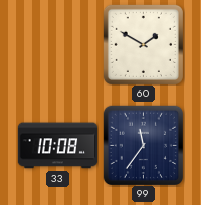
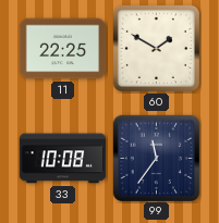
11: none -> 22:25 (63, 49)
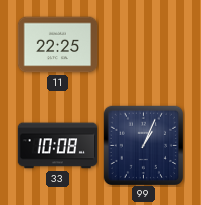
60: 1:50 -> none (156, 48)
99: 11:36 -> 1:04 (143, 145)
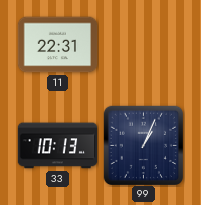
11: 22:25 -> 22:31 (58, 45)
33: 10:08 -> 10:13 (58, 146)
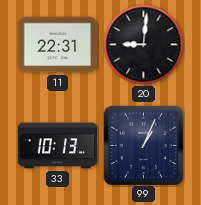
20: none -> 9:01 (144, 45)
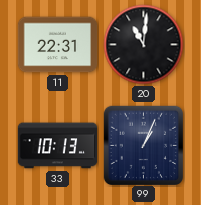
20: 9:01 -> 11:01 (144, 45)
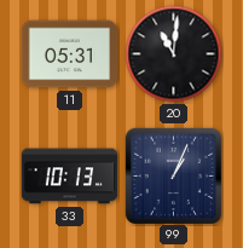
11: 22:31 -> 05:31 (70, 54)
